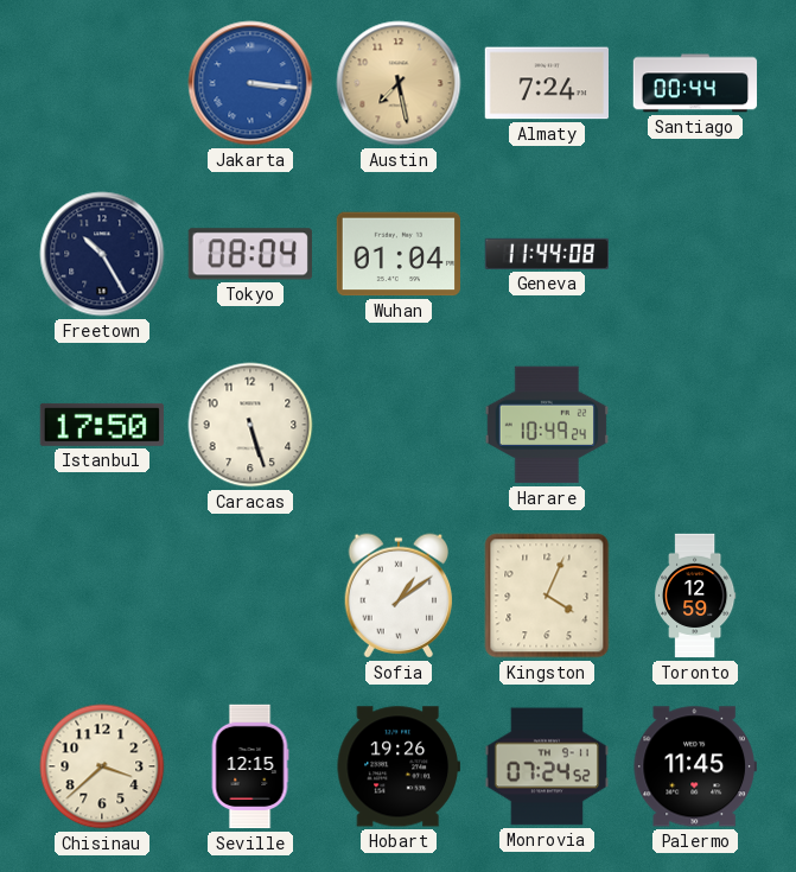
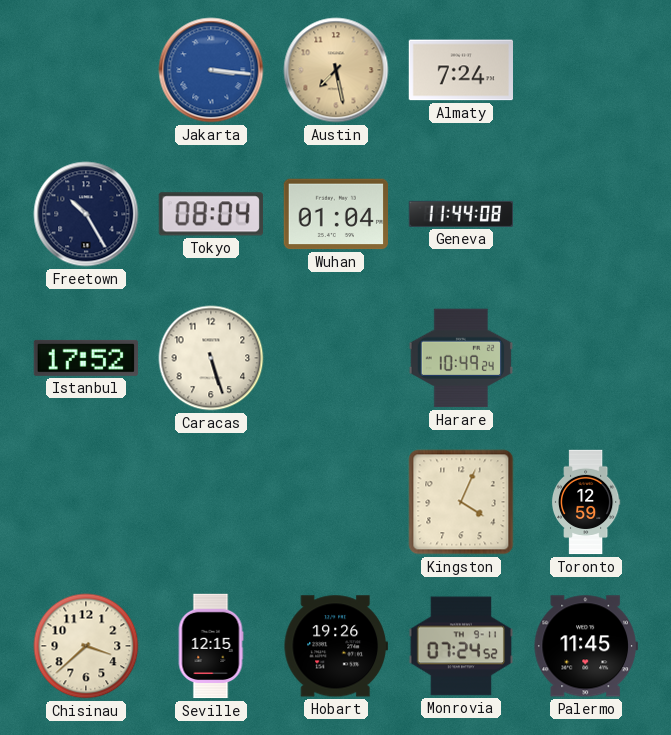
Santiago: 00:44 -> none (695, 83)
Istanbul: 17:50 -> 17:52 (86, 358)
Sofia: 1:09 -> none (399, 596)
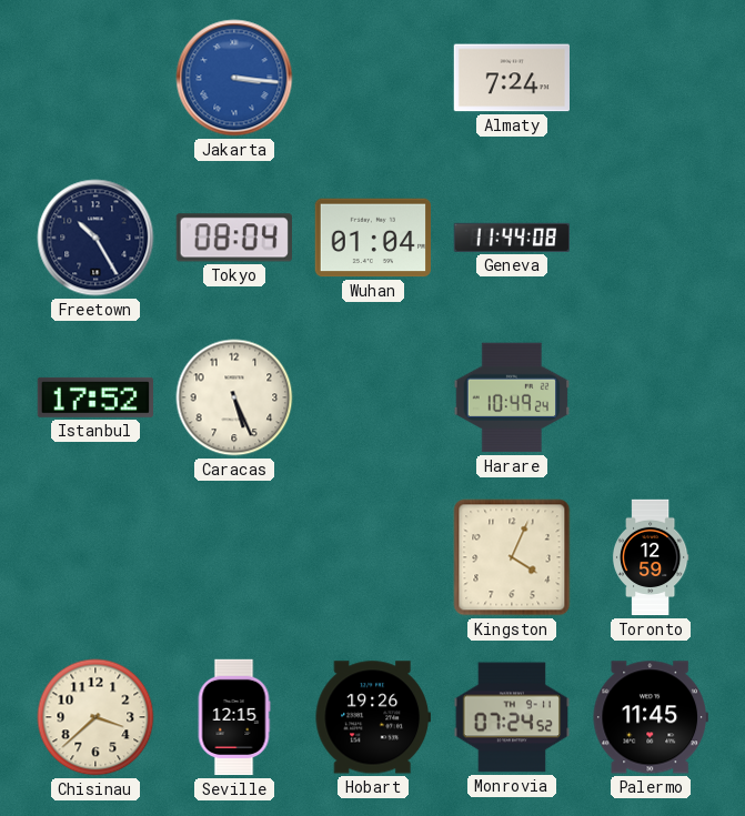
Austin: 7:28 -> none (336, 70)
Caracas: 5:27 -> 5:26 (234, 397)
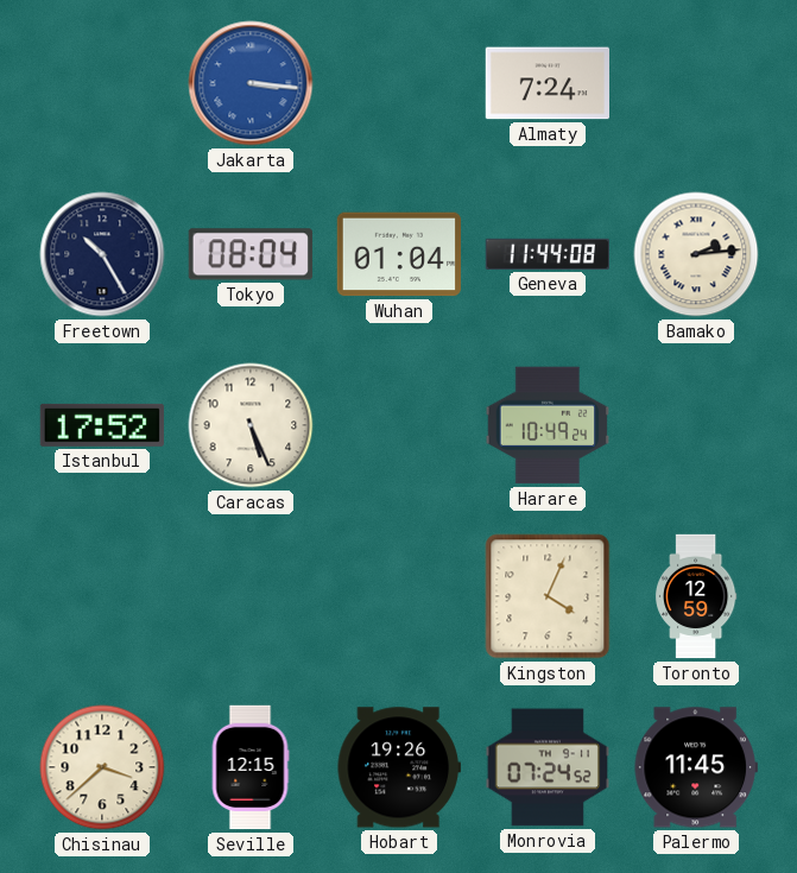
Bamako: none -> 2:14 (696, 254)
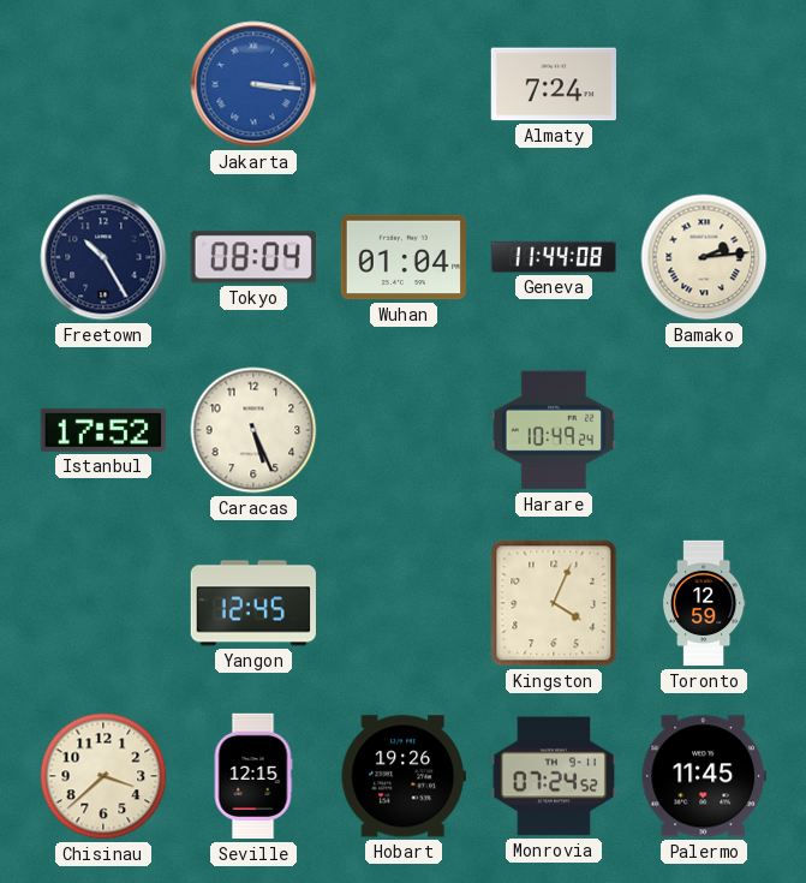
Yangon: none -> 12:45 (253, 603)
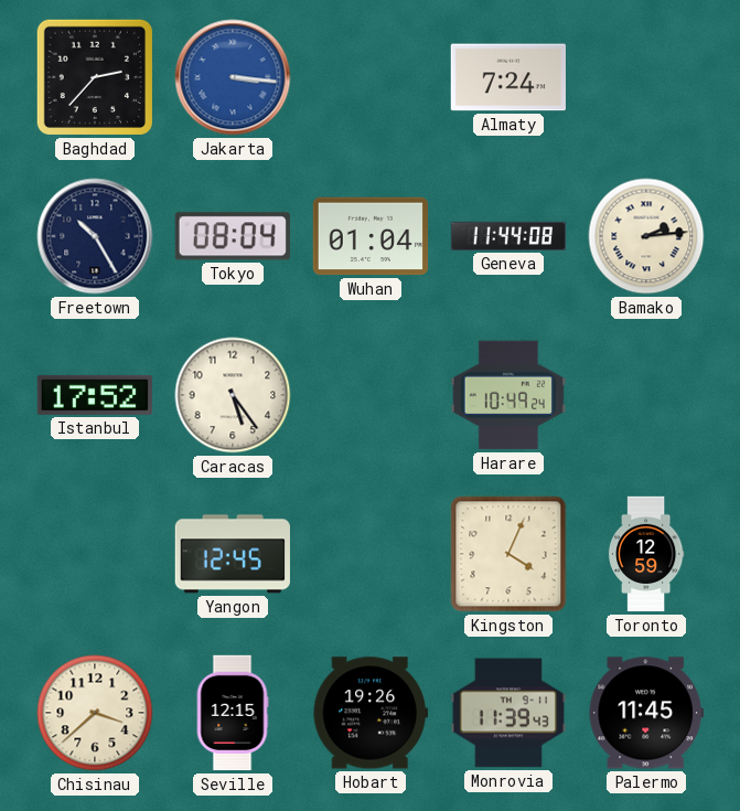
Baghdad: none -> 2:37 (95, 77)
Caracas: 5:26 -> 5:24 (233, 395)
Monrovia: 07:24 -> 11:39 (507, 713)
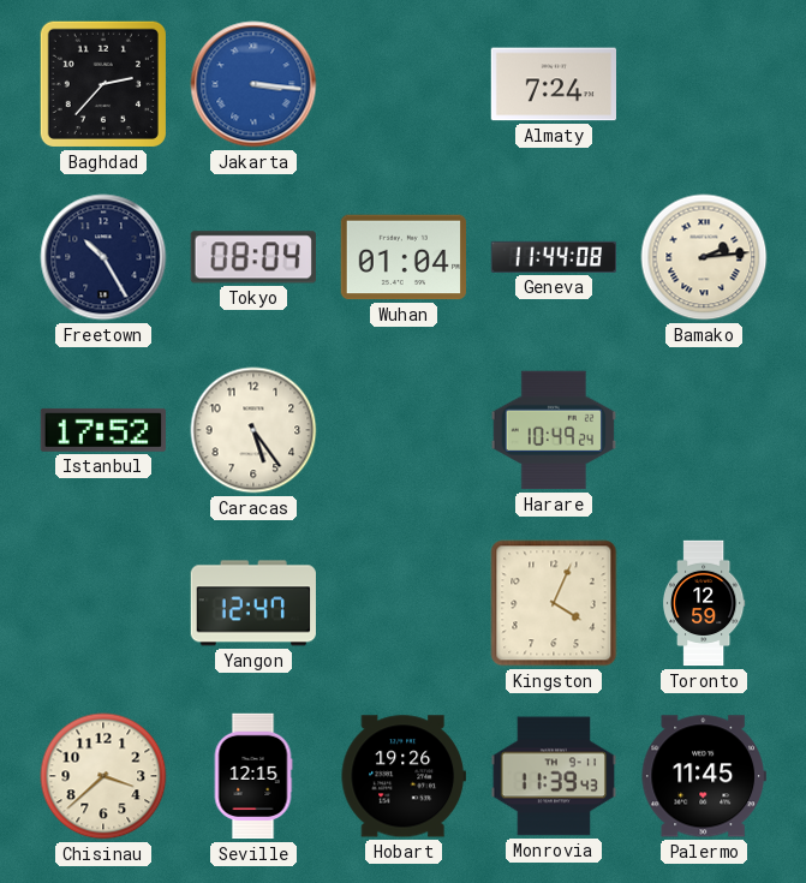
Yangon: 12:45 -> 12:47 (253, 603)
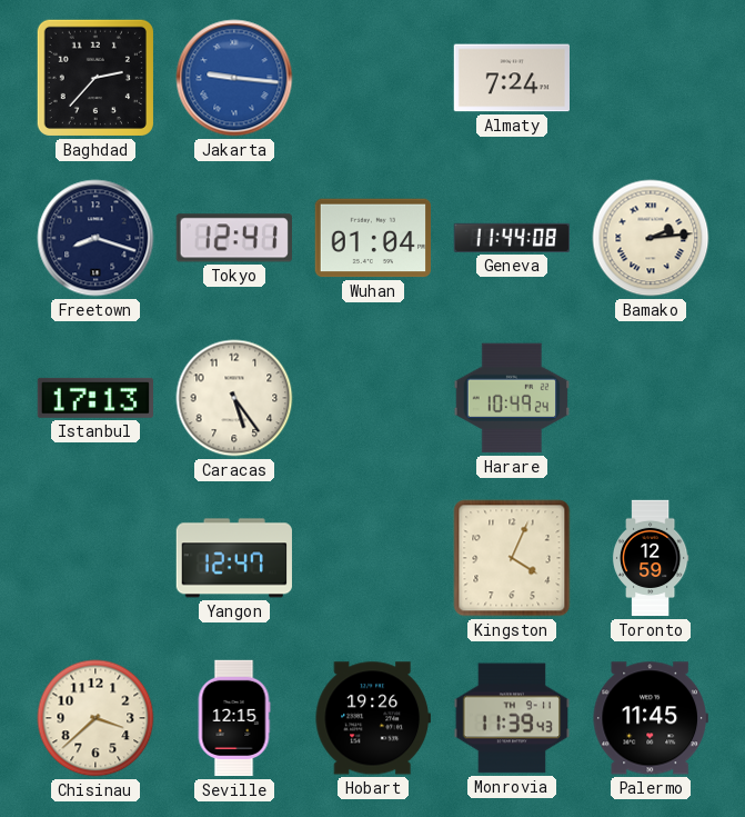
Jakarta: 3:16 -> 9:16 (234, 78)
Freetown: 10:25 -> 8:18 (95, 238)
Tokyo: 08:04 -> 12:41 (234, 238)
Istanbul: 17:52 -> 17:13 (95, 398)
